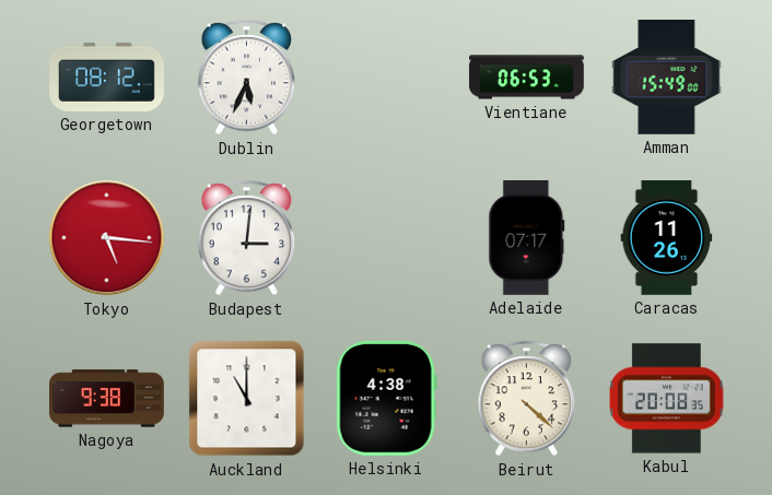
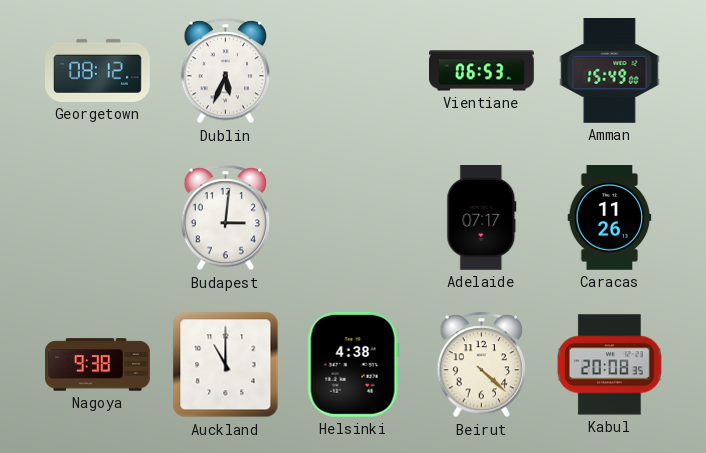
Tokyo: 5:16 -> none (107, 238)
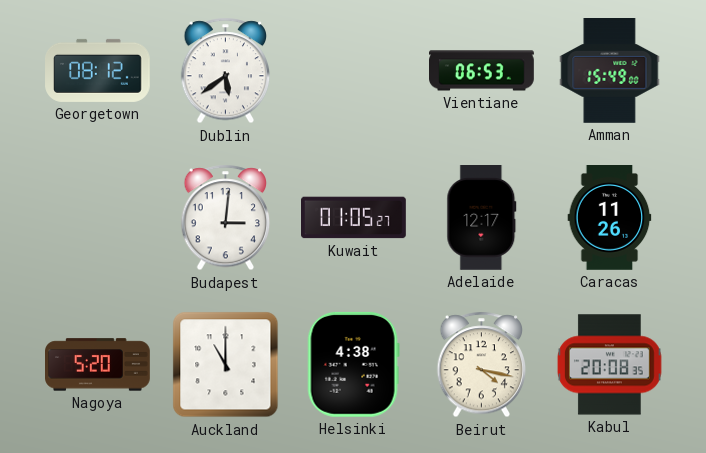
Dublin: 5:34 -> 5:39 (226, 71)
Kuwait: none -> 01:05 (354, 218)
Adelaide: 07:17 -> 12:17 (482, 218)
Nagoya: 9:38 -> 5:20 (98, 365)
Beirut: 4:22 -> 4:17 (482, 365)
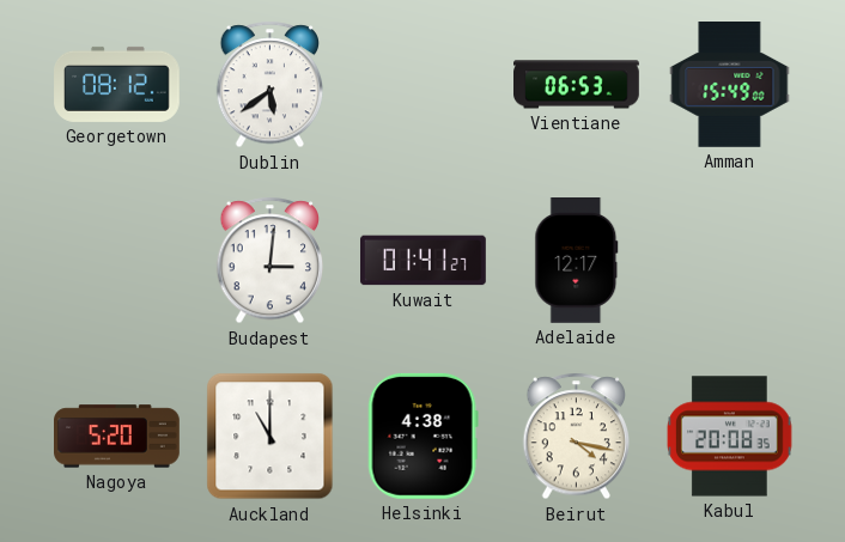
Kuwait: 01:05 -> 01:41 (424, 261)
Caracas: 11:26 -> none (610, 218)
